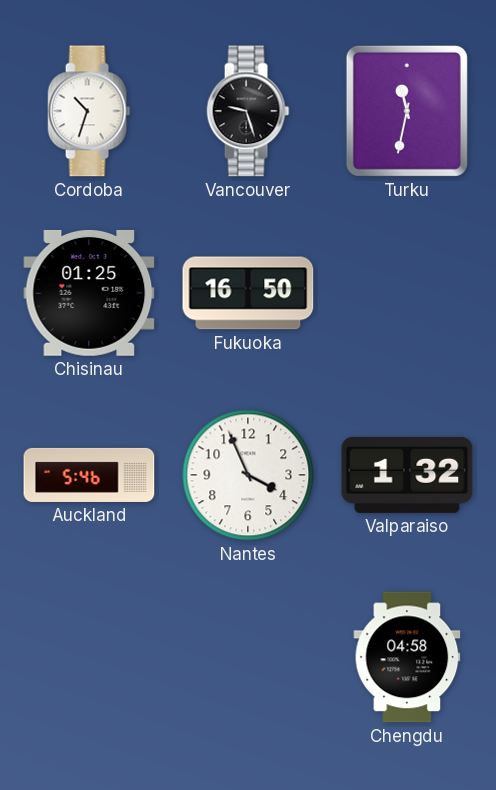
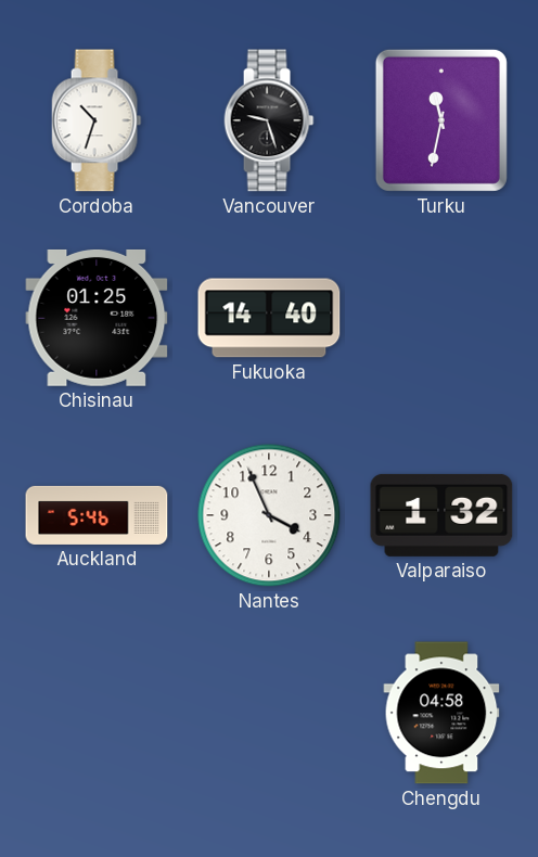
Fukuoka: 16:50 -> 14:40 (269, 318)
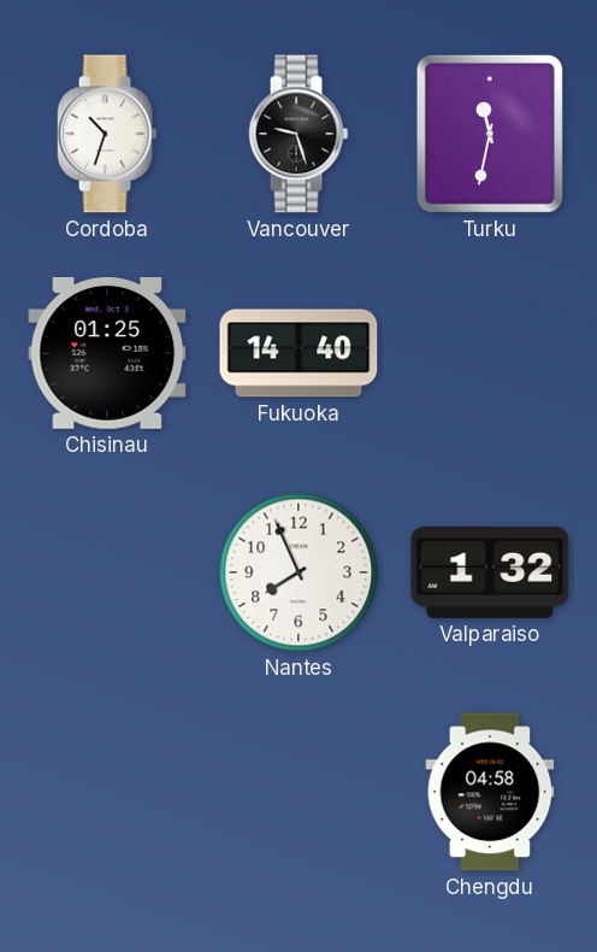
Auckland: 5:46 -> none (97, 515)
Nantes: 3:56 -> 7:56 (298, 572)
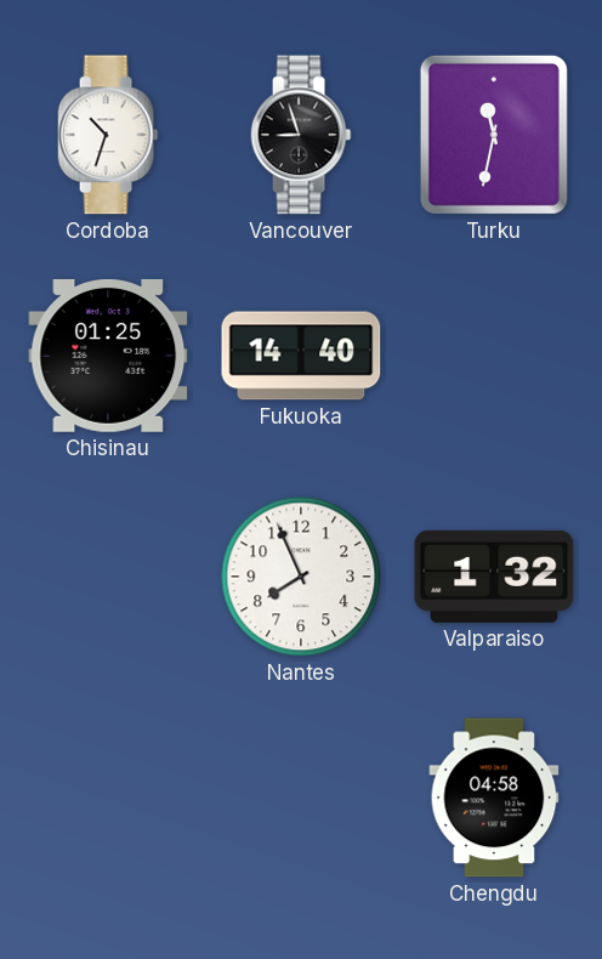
Vancouver: 9:27 -> 8:57 (301, 135)
